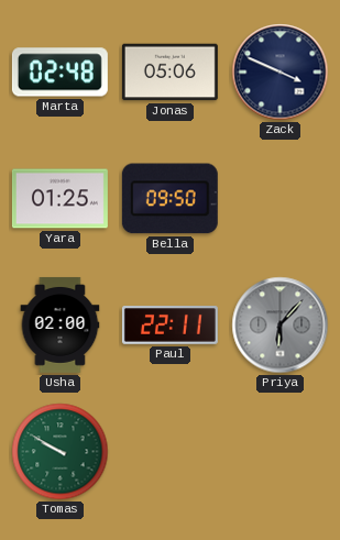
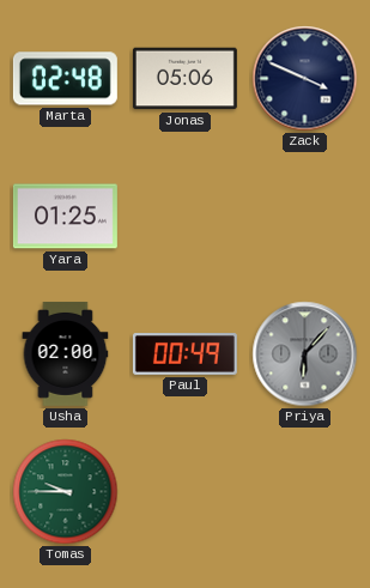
Bella: 09:50 -> none (169, 199)
Paul: 22:11 -> 00:49 (184, 354)
Tomas: 9:50 -> 9:45 (66, 492)
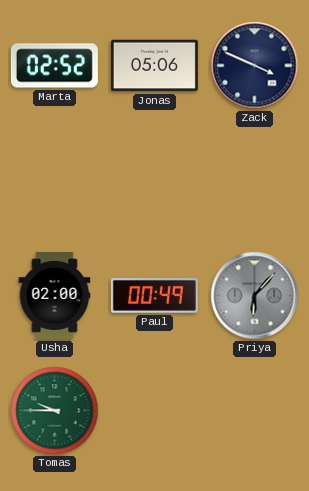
Marta: 02:48 -> 02:52 (54, 66)
Yara: 01:25 -> none (65, 217)
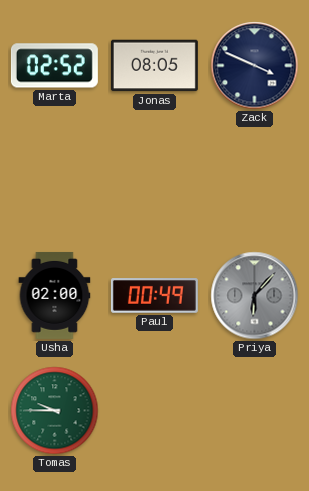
Jonas: 05:06 -> 08:05 (154, 66)
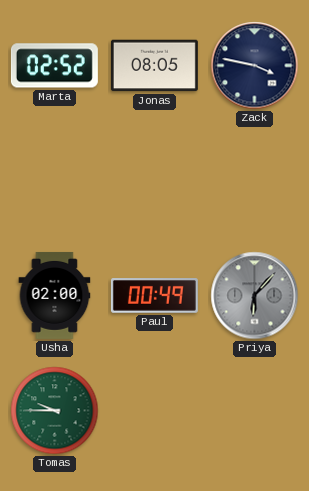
Zack: 3:49 -> 3:47 (255, 66)
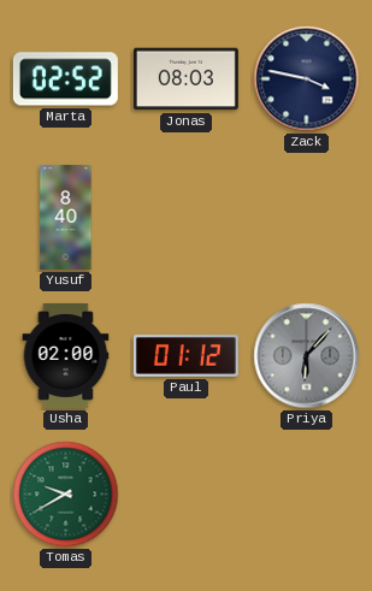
Jonas: 08:05 -> 08:03 (185, 79)
Yusuf: none -> 8:40 (66, 217)
Paul: 00:49 -> 01:12 (185, 356)
Tomas: 9:45 -> 9:40 (66, 495)
